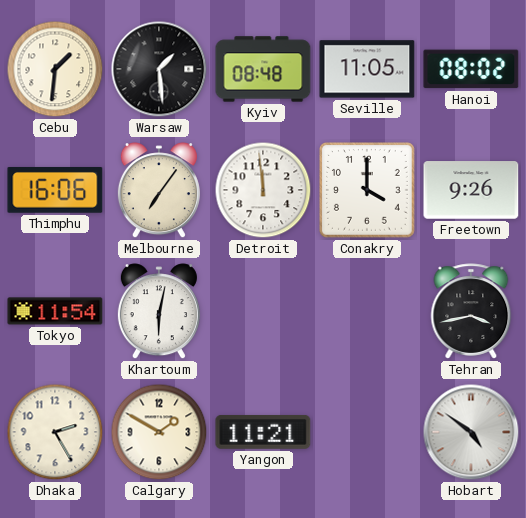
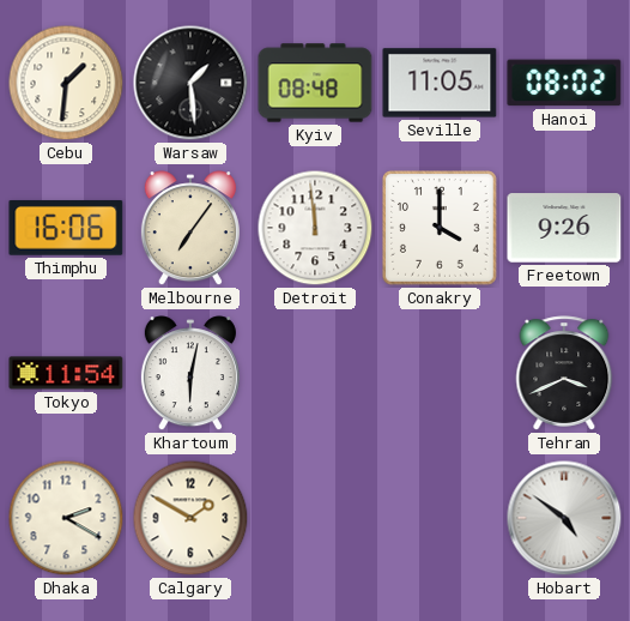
Tehran: 3:43 -> 3:41 (564, 373)
Dhaka: 2:25 -> 2:20 (66, 518)
Yangon: 11:21 -> none (263, 432)
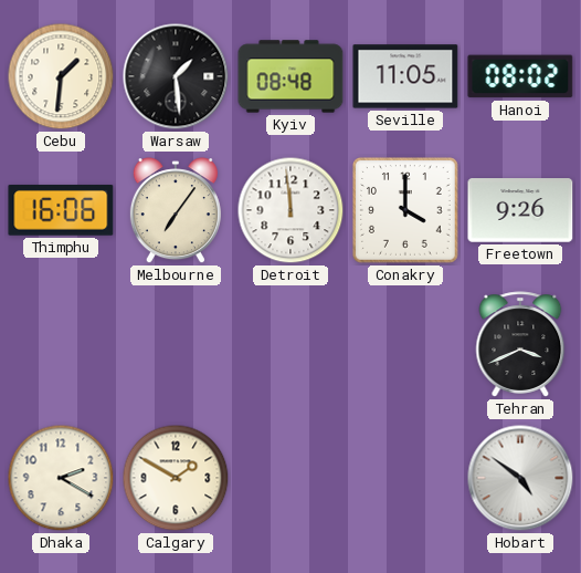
Tokyo: 11:54 -> none (66, 373)
Khartoum: 6:02 -> none (190, 374)
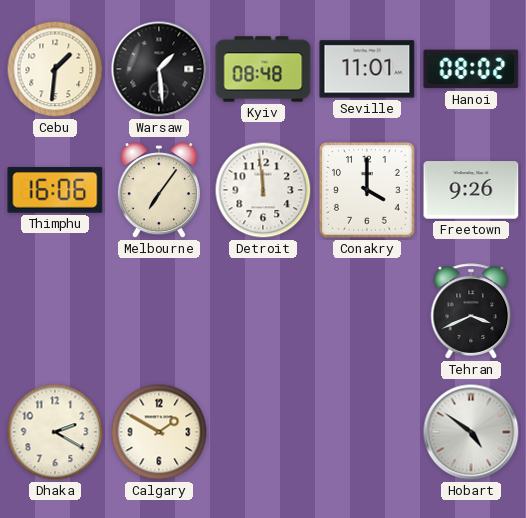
Seville: 11:05 -> 11:01 (367, 69)
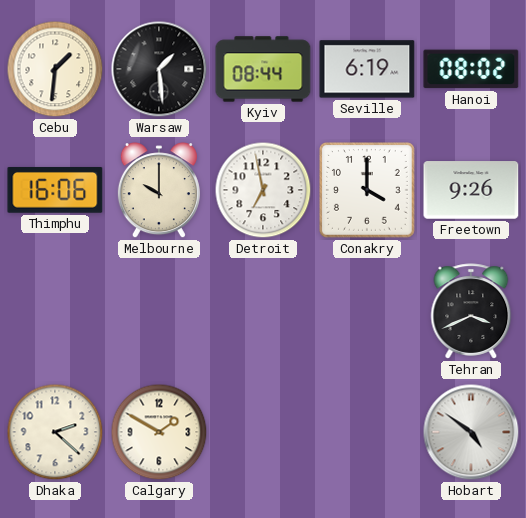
Kyiv: 08:48 -> 08:44 (263, 69)
Seville: 11:01 -> 6:19 (367, 69)
Melbourne: 7:06 -> 10:00 (159, 191)
Detroit: 11:59 -> 6:58 (263, 190)
Dhaka: 2:20 -> 2:22 (55, 432)
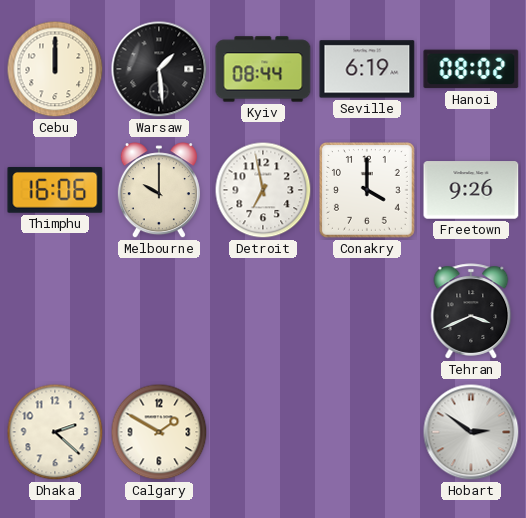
Cebu: 1:31 -> 12:00 (55, 69)
Hobart: 4:51 -> 2:51 (471, 432)
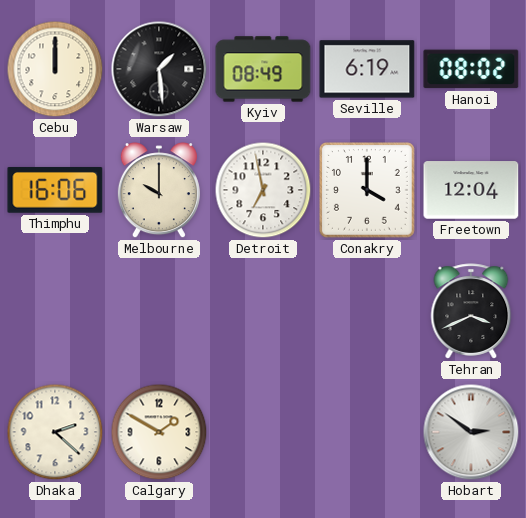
Kyiv: 08:44 -> 08:49 (263, 69)
Freetown: 9:26 -> 12:04 (471, 190)
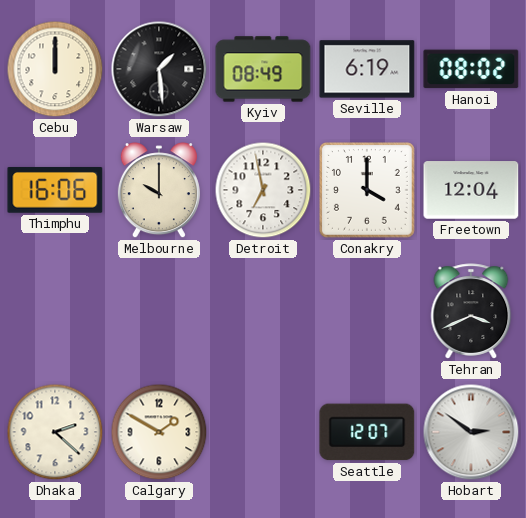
Seattle: none -> 12:07 (367, 432)
